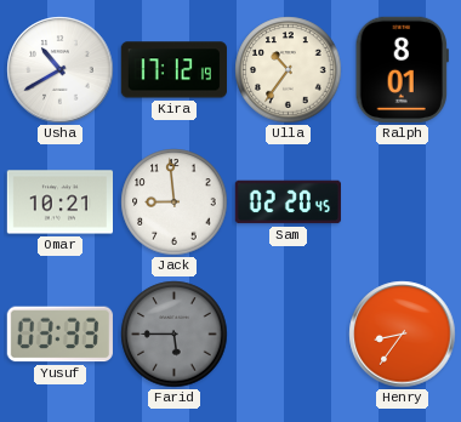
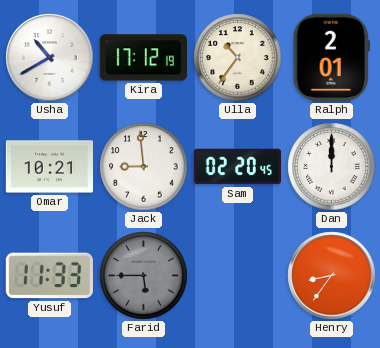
Ralph: 8:01 -> 2:01 (331, 57)
Dan: none -> 12:00 (332, 167)
Yusuf: 03:33 -> 11:33 (49, 276)
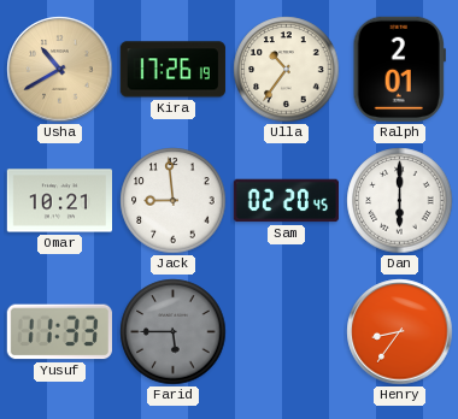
Usha dial: white -> champagne (60, 70)
Kira: 17:12 -> 17:26 (172, 70)
Dan: 12:00 -> 6:00 (400, 201)
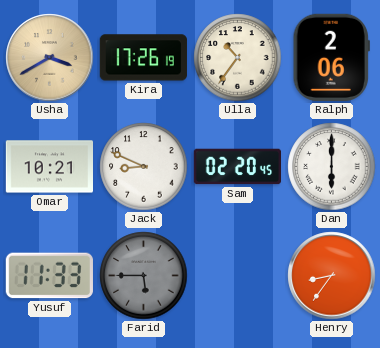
Usha: 10:40 -> 3:40 (50, 58)
Ralph: 2:01 -> 2:06 (331, 57)
Jack: 8:59 -> 8:49 (144, 167)
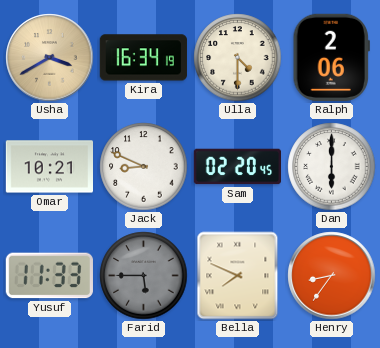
Kira: 17:26 -> 16:34 (143, 58)
Ulla: 10:36 -> 4:30 (238, 58)
Bella: none -> 7:49 (238, 276)
